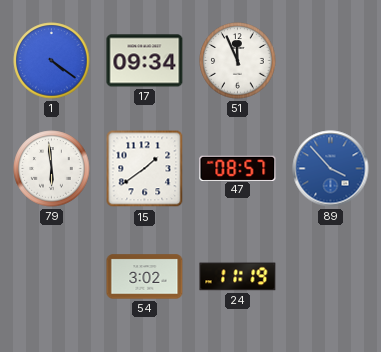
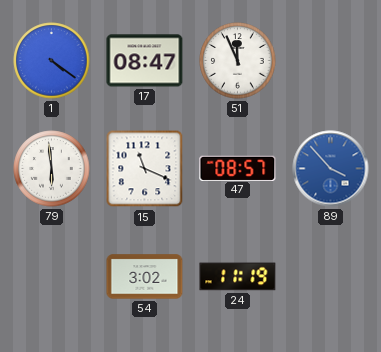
17: 09:34 -> 08:47 (145, 61)
15: 1:39 -> 11:19 (145, 169)
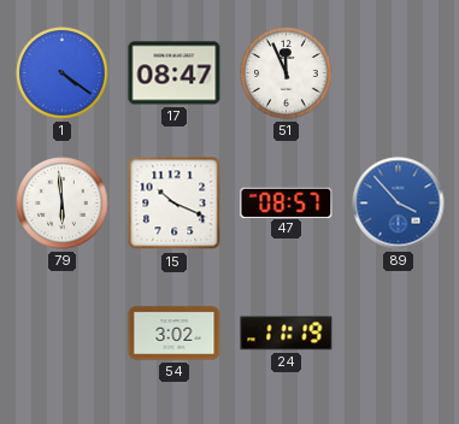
15: 11:19 -> 10:19 (175, 204)
